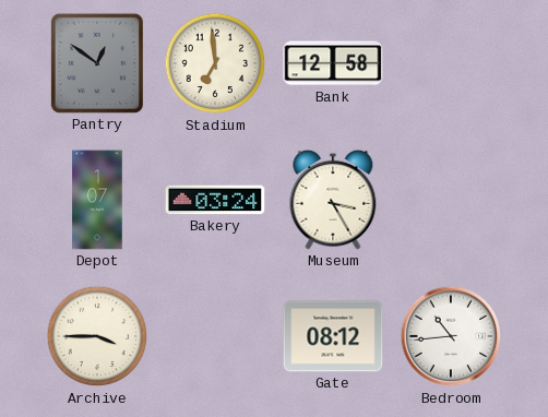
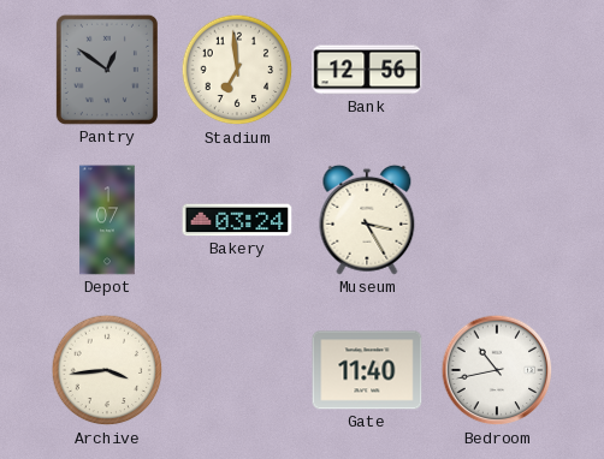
Bank: 12:58 -> 12:56 (367, 70)
Archive: 3:45 -> 3:44 (107, 370)
Gate: 08:12 -> 11:40 (367, 370)
Bedroom: 10:44 -> 10:43 (497, 370)
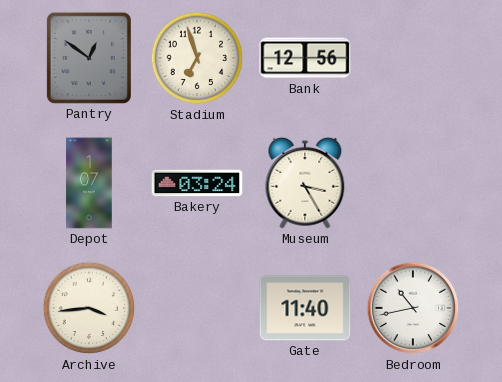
Stadium: 6:59 -> 6:57 (197, 58)
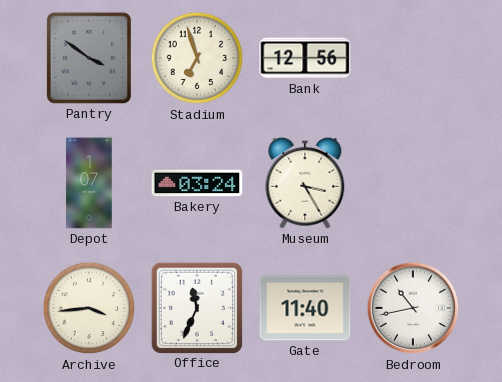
Pantry: 12:51 -> 3:51 (89, 58)
Office: none -> 11:34 (196, 307)
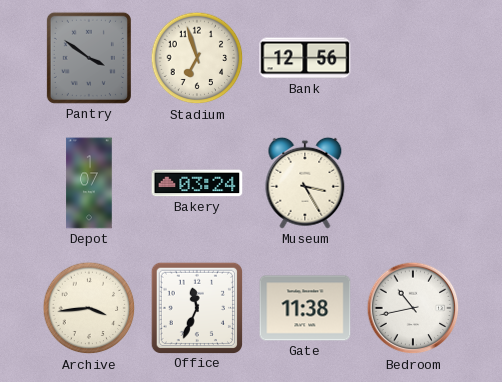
Gate: 11:40 -> 11:38 (305, 308)
